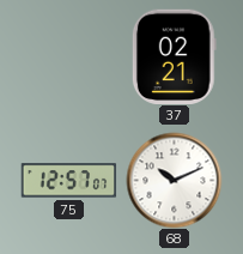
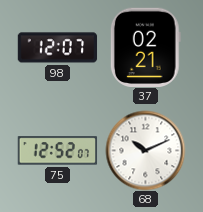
98: none -> 12:07 (57, 48)
75: 12:57 -> 12:52 (57, 151)
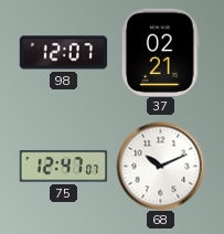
75: 12:52 -> 12:47 (63, 167)
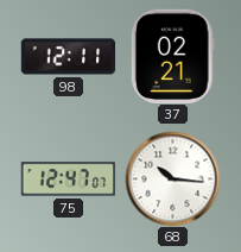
98: 12:07 -> 12:11 (68, 57)
68: 10:11 -> 10:16 (172, 178)
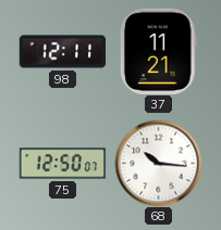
37: 02:21 -> 11:21 (158, 51)
75: 12:47 -> 12:50 (62, 164)
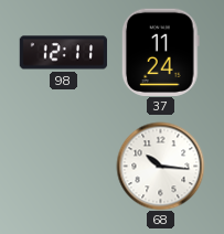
37: 11:21 -> 11:24 (160, 52)
75: 12:50 -> none (62, 164)
